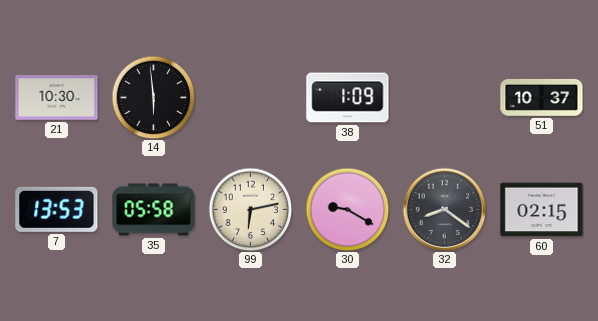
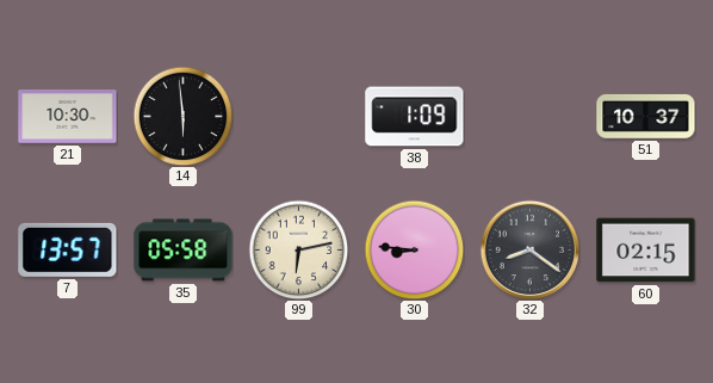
7: 13:53 -> 13:57 (68, 249)
30: 9:20 -> 8:46 (414, 249)
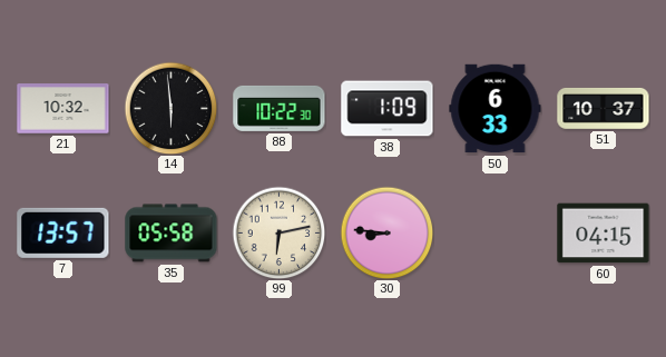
21: 10:30 -> 10:32 (63, 109)
88: none -> 10:22 (280, 108)
50: none -> 6:33 (496, 109)
32: 8:21 -> none (529, 249)
60: 02:15 -> 04:15 (604, 234)
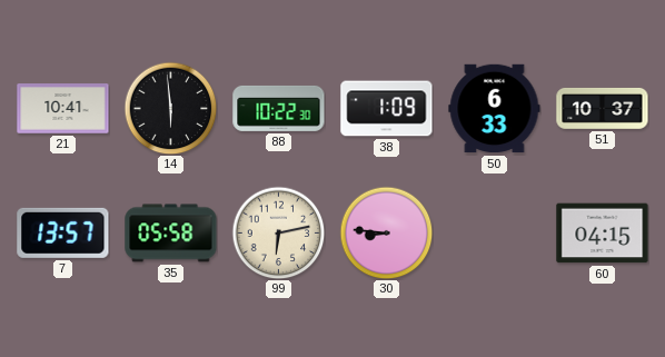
21: 10:32 -> 10:41 (63, 109)
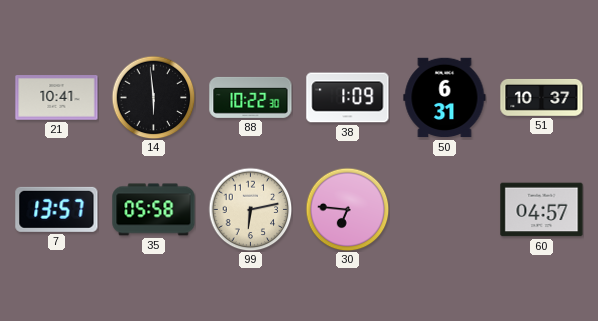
50: 6:33 -> 6:31 (445, 98)
30: 8:46 -> 6:46 (347, 209)
60: 04:15 -> 04:57 (542, 210)
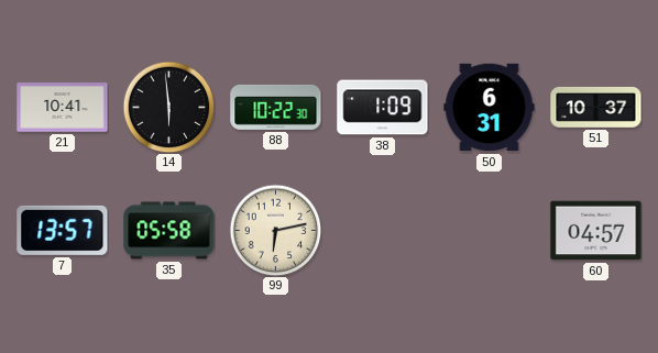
30: 6:46 -> none (347, 209)
